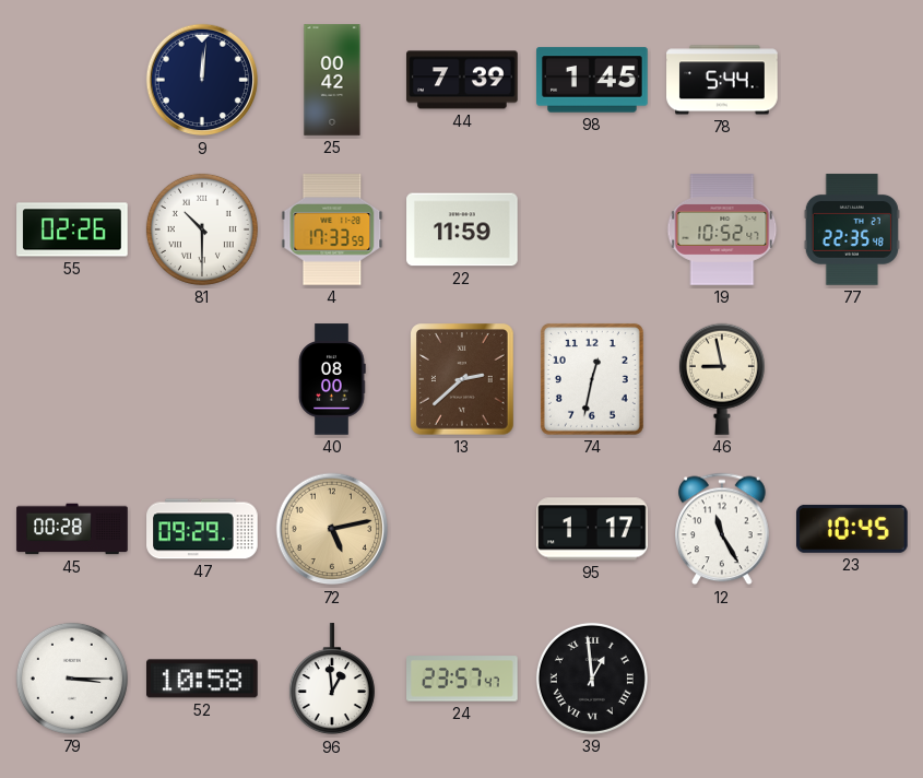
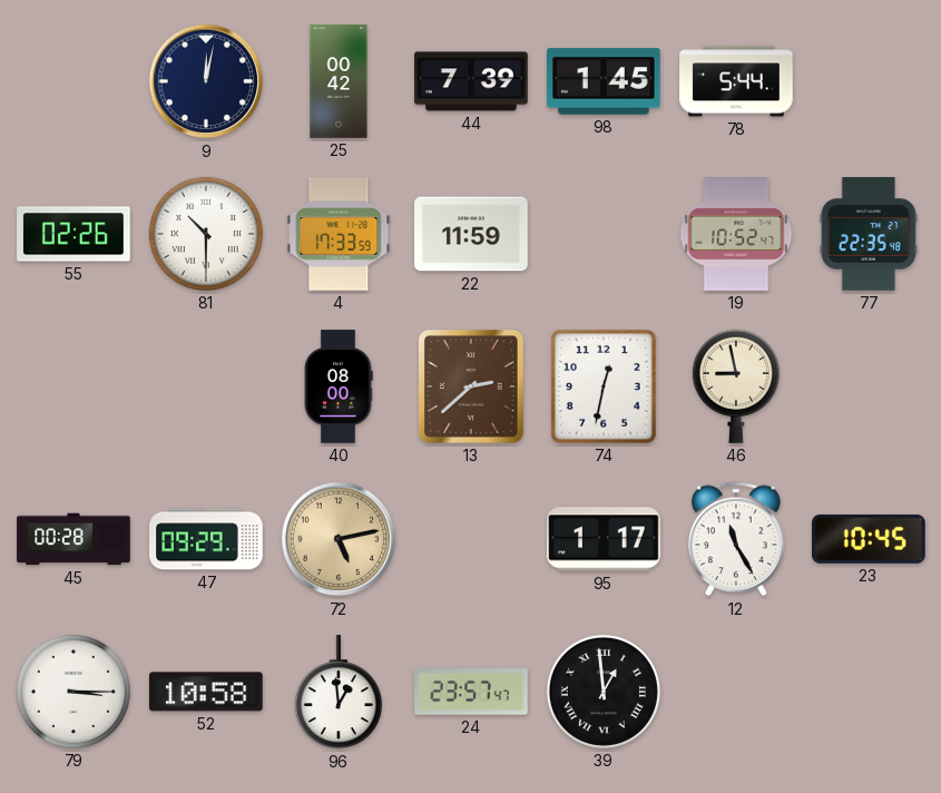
9: 12:01 -> 12:02 (206, 81)
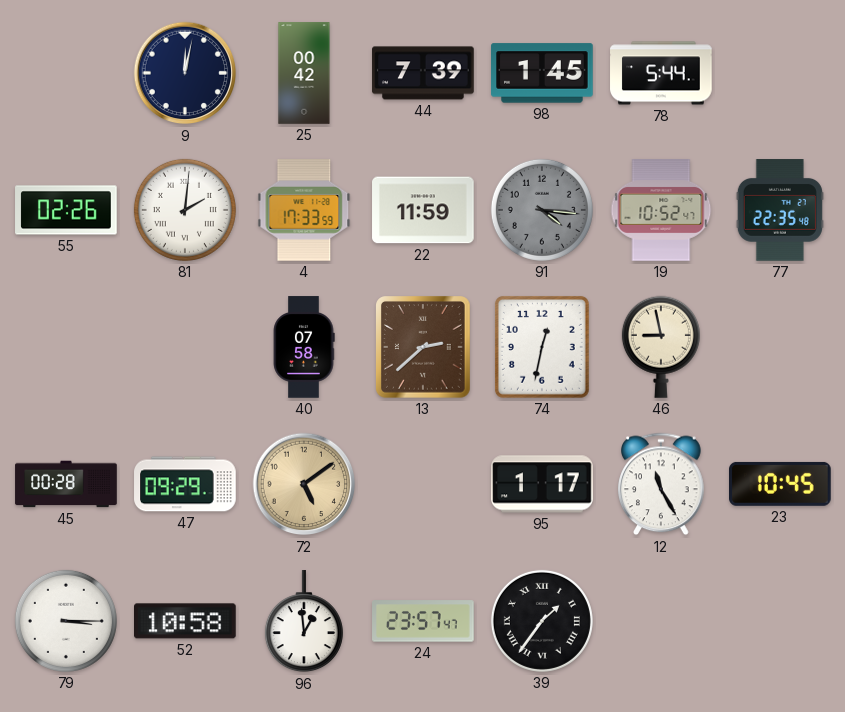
81: 10:30 -> 2:01 (185, 210)
91: none -> 4:16 (542, 210)
40: 08:00 -> 07:58 (304, 347)
72: 5:13 -> 5:09 (304, 484)
39: 12:59 -> 1:36 (542, 621)
